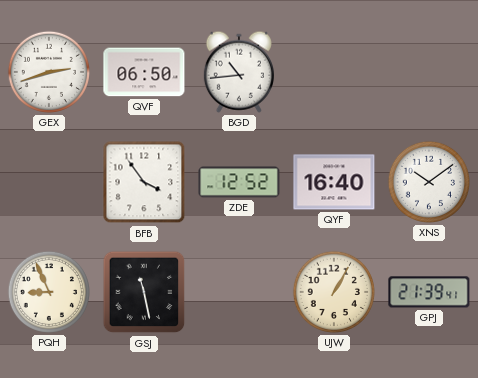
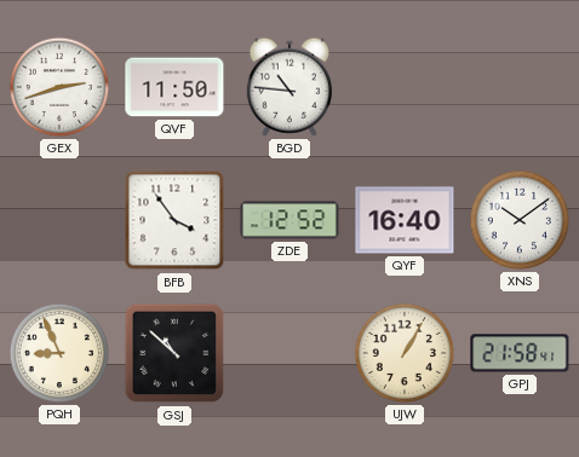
QVF: 06:50 -> 11:50 (174, 87)
BGD: 10:44 -> 10:46 (289, 87)
GSJ: 11:28 -> 10:52 (174, 353)
GPJ: 21:39 -> 21:58 (520, 353)
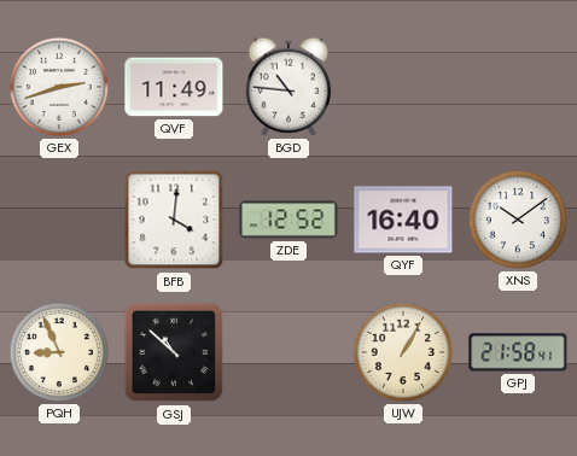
QVF: 11:50 -> 11:49 (174, 87)
BFB: 3:54 -> 4:01 (174, 220)
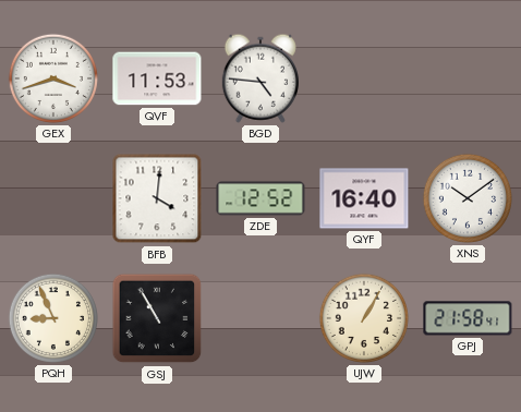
GEX: 2:42 -> 3:42 (53, 78)
QVF: 11:49 -> 11:53 (157, 78)
BGD: 10:46 -> 4:46 (260, 78)
GSJ: 10:52 -> 10:55 (157, 318)
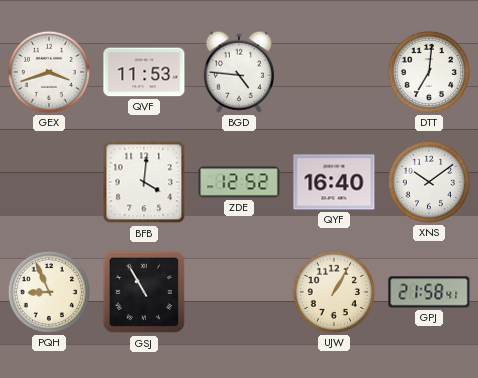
DTT: none -> 7:01 (429, 72)
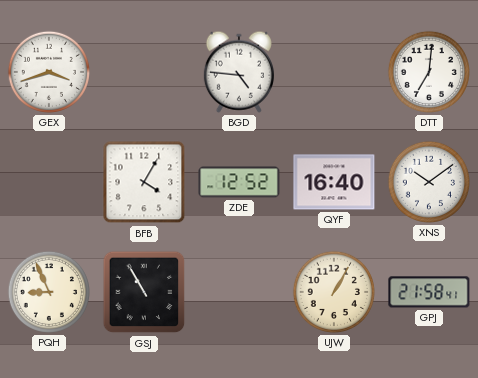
QVF: 11:53 -> none (144, 72)
BFB: 4:01 -> 4:05 (144, 182)
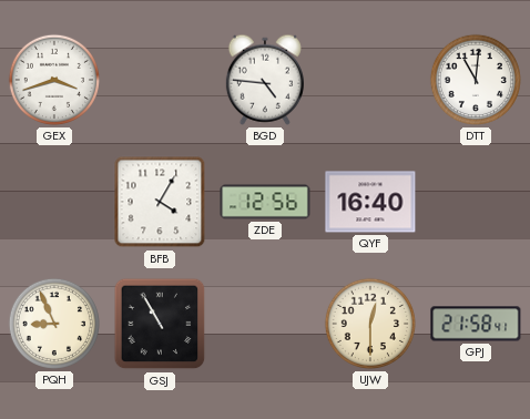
DTT: 7:01 -> 11:01 (476, 80)
ZDE: 12:52 -> 12:56 (265, 202)
XNS: 10:09 -> none (429, 182)
UJW: 1:05 -> 12:30 (370, 324)
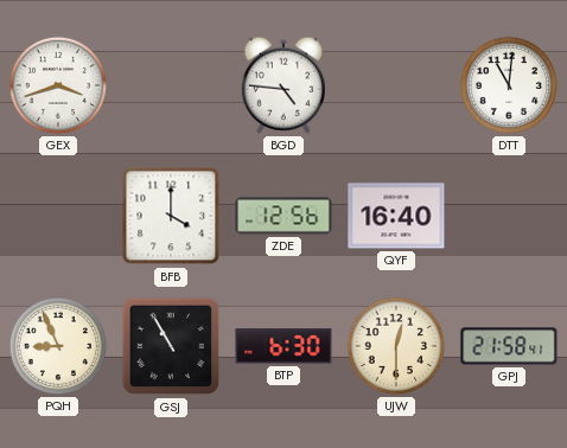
BFB: 4:05 -> 4:00 (171, 216)
BTP: none -> 6:30 (283, 346)
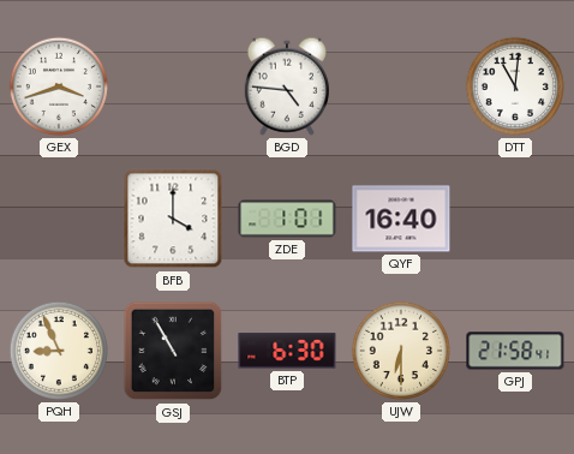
ZDE: 12:56 -> 1:01 (287, 219)
UJW: 12:30 -> 6:30 (401, 351)
